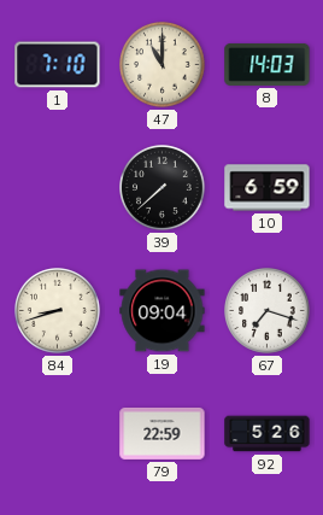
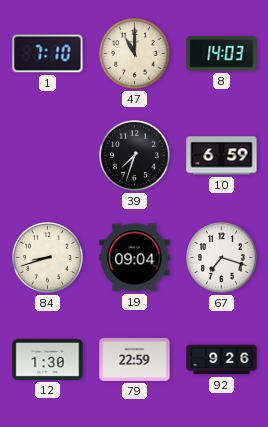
39: 7:38 -> 7:33 (135, 156)
12: none -> 1:30 (48, 359)
92: 5:26 -> 9:26 (222, 360)
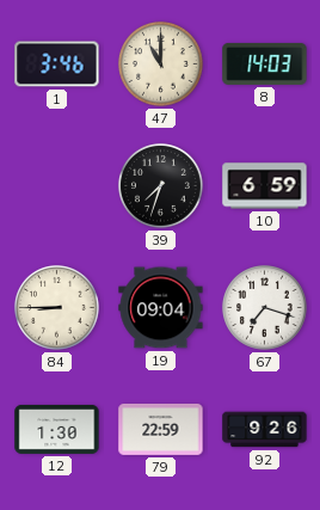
1: 7:10 -> 3:46 (57, 64)
84: 8:42 -> 8:45 (57, 308)
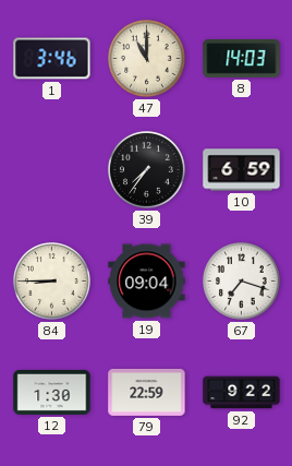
39: 7:33 -> 7:36 (147, 170)
92: 9:26 -> 9:22 (242, 393)
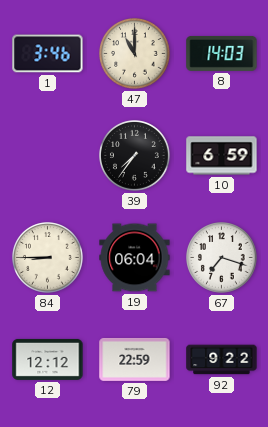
19: 09:04 -> 06:04 (135, 258)
12: 1:30 -> 12:12 (48, 359)
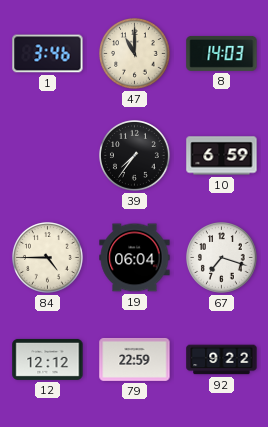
84: 8:45 -> 4:45 (48, 258)
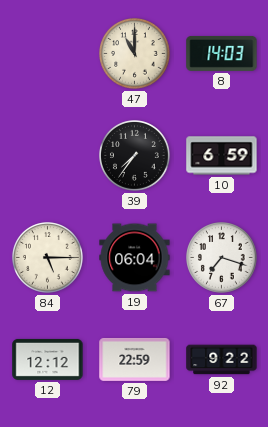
1: 3:46 -> none (48, 54)
84: 4:45 -> 5:15 (48, 258)
